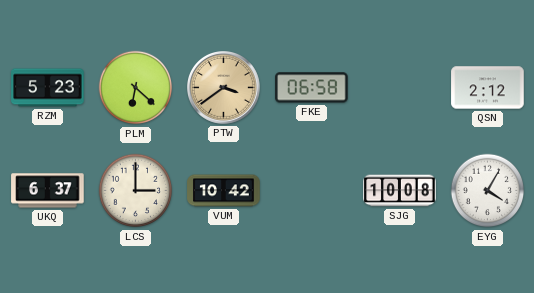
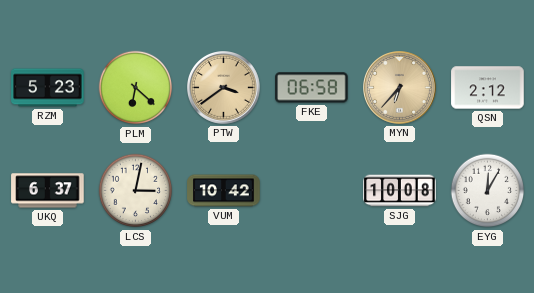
MYN: none -> 6:37 (400, 88)
LCS: 3:00 -> 3:02 (136, 191)
EYG: 4:05 -> 12:05 (488, 191)
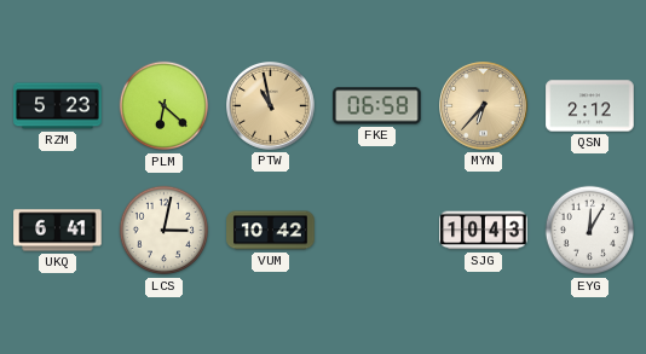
PTW: 3:39 -> 10:58 (271, 106)
UKQ: 6:37 -> 6:41 (58, 231)
SJG: 10:08 -> 10:43 (484, 231)
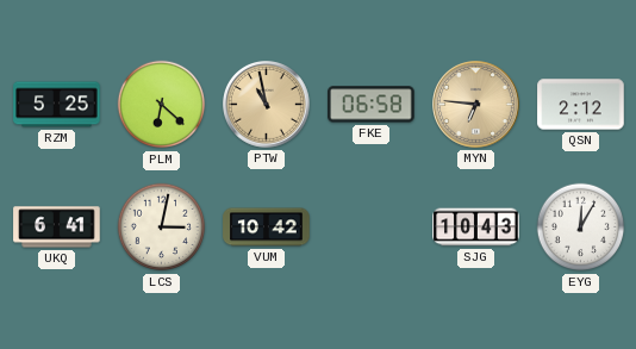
RZM: 5:23 -> 5:25 (57, 105)
MYN: 6:37 -> 6:46 (476, 105)
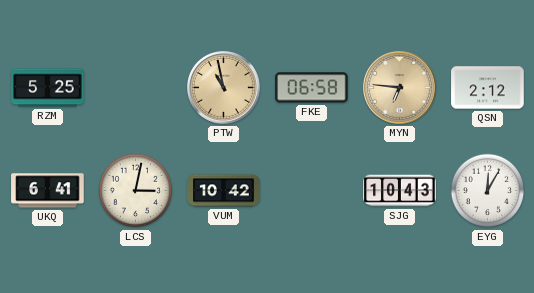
PLM: 6:22 -> none (162, 105)
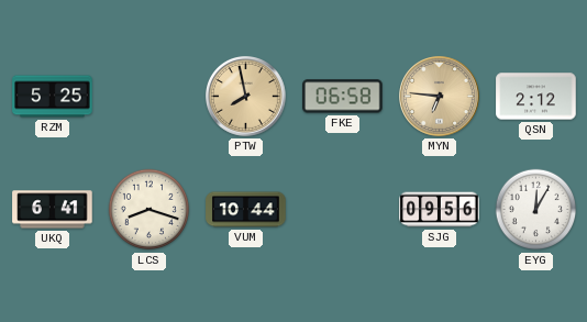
PTW: 10:58 -> 7:58 (246, 97)
LCS: 3:02 -> 8:18 (149, 210)
VUM: 10:42 -> 10:44 (246, 210)
SJG: 10:43 -> 09:56 (440, 210)
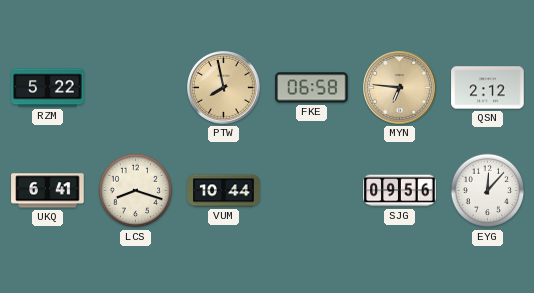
RZM: 5:25 -> 5:22 (48, 88)
EYG: 12:05 -> 12:07 (488, 191)
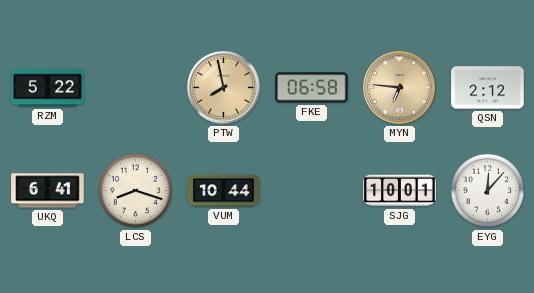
SJG: 09:56 -> 10:01 (400, 191)
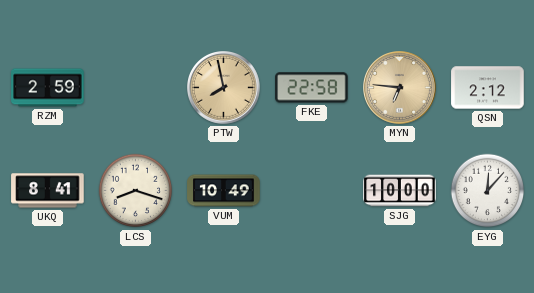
RZM: 5:22 -> 2:59 (48, 88)
FKE: 06:58 -> 22:58 (312, 88)
UKQ: 6:41 -> 8:41 (48, 191)
VUM: 10:44 -> 10:49 (224, 191)
SJG: 10:01 -> 10:00 (400, 191)
